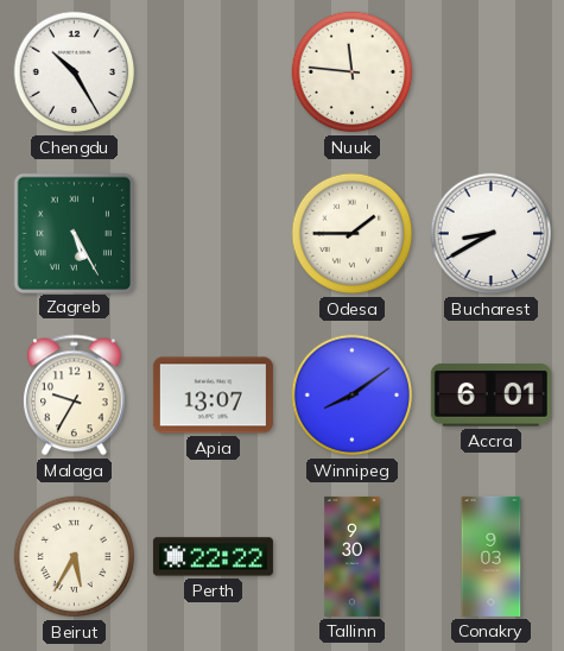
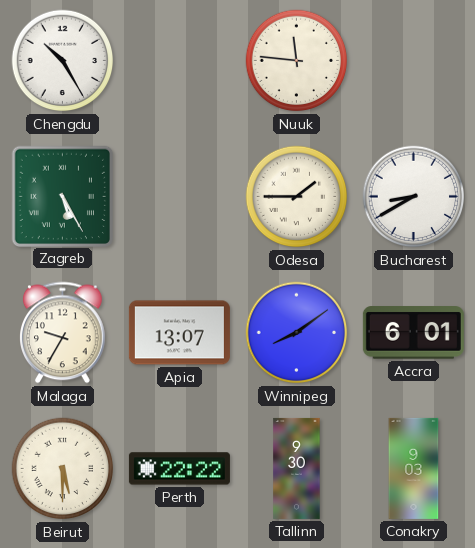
Beirut: 5:35 -> 5:30 (63, 469)
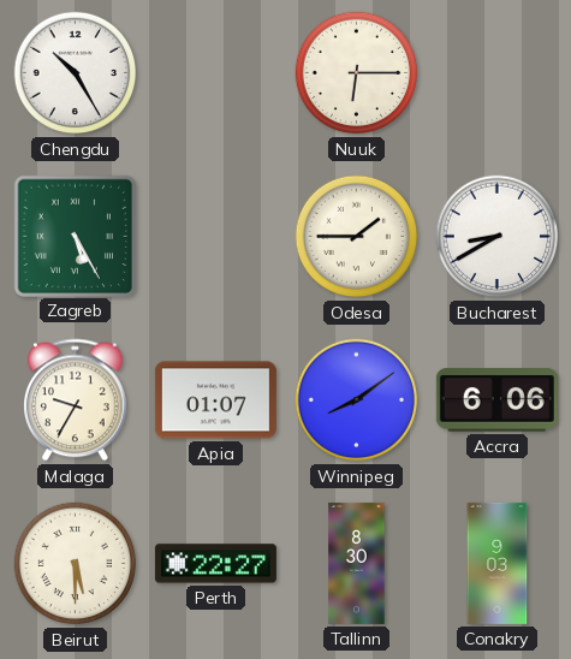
Nuuk: 11:46 -> 6:15 (357, 73)
Apia: 13:07 -> 01:07 (215, 400)
Accra: 6:01 -> 6:06 (496, 400)
Perth: 22:22 -> 22:27 (215, 564)
Tallinn: 9:30 -> 8:30 (357, 563)
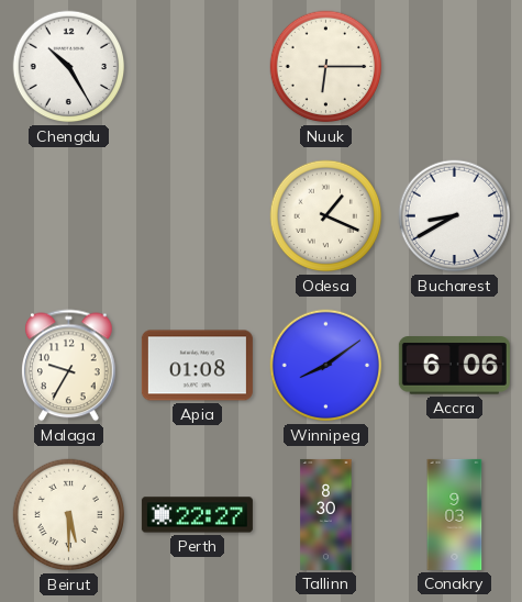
Zagreb: 5:25 -> none (75, 236)
Odesa: 1:45 -> 1:19 (326, 216)
Apia: 01:07 -> 01:08 (197, 366)
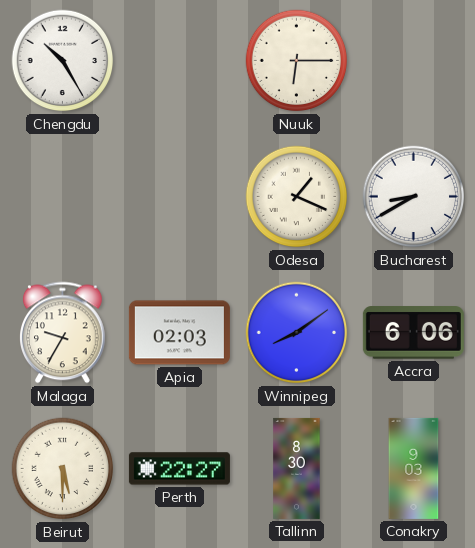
Apia: 01:08 -> 02:03 (179, 333)
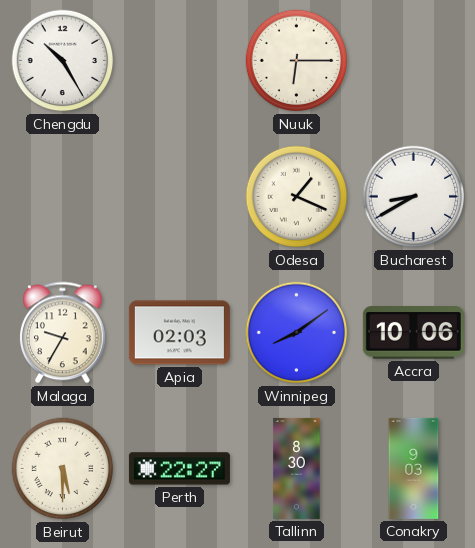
Accra: 6:06 -> 10:06 (413, 333)
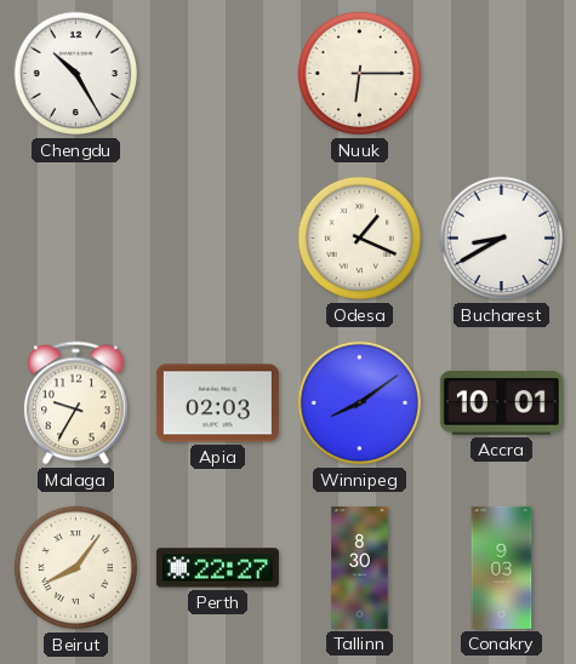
Accra: 10:06 -> 10:01 (501, 403)
Beirut: 5:30 -> 8:06 (76, 568)
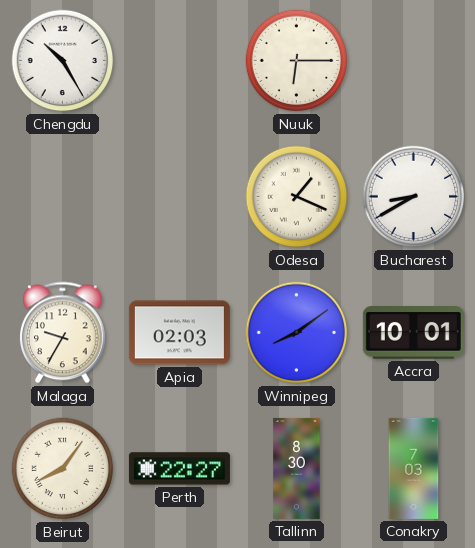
Conakry: 9:03 -> 7:03 (414, 468)
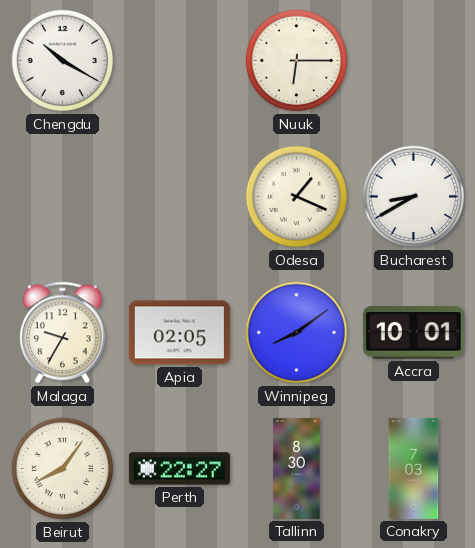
Chengdu: 10:25 -> 10:20 (63, 61)
Apia: 02:03 -> 02:05 (179, 333)
